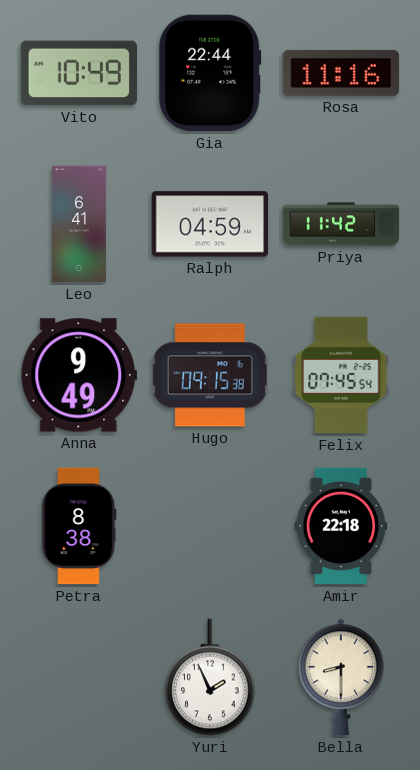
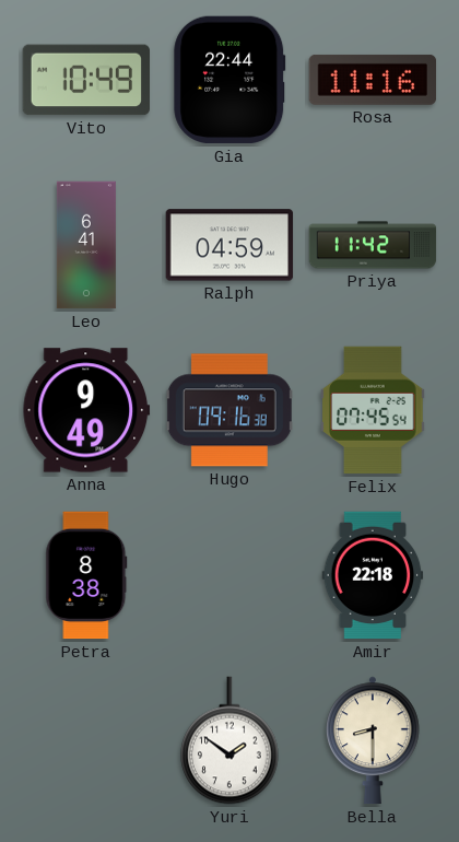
Hugo: 09:15 -> 09:16 (229, 410)
Yuri: 1:56 -> 1:51 (229, 740)
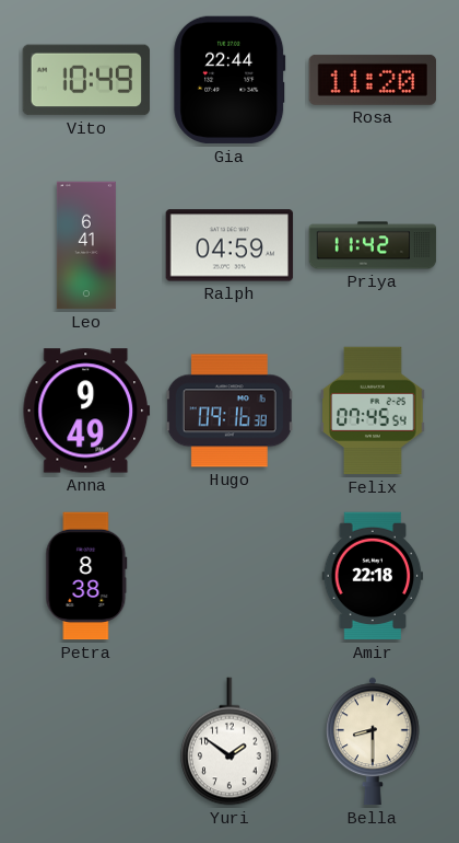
Rosa: 11:16 -> 11:20 (373, 80)
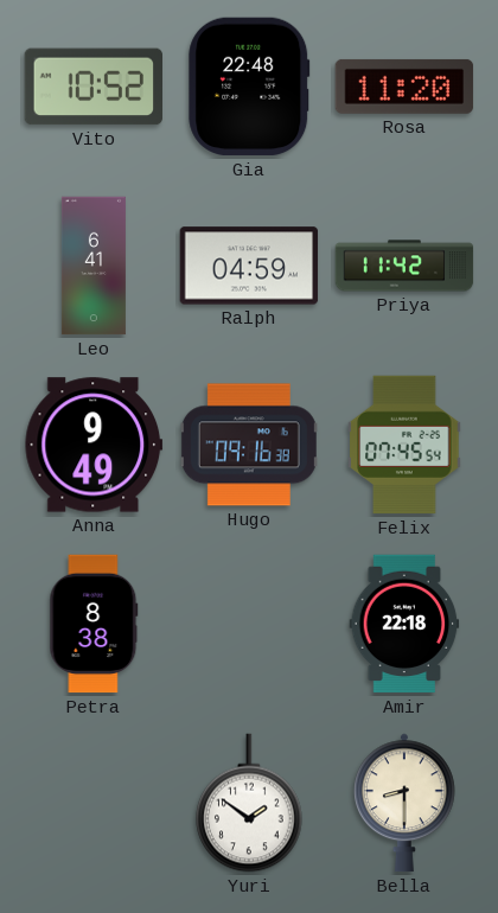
Vito: 10:49 -> 10:52 (94, 87)
Gia: 22:44 -> 22:48 (249, 87)
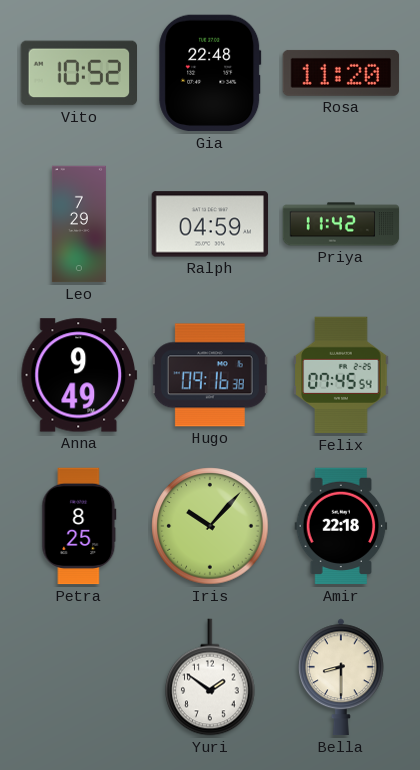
Leo: 6:41 -> 7:29 (79, 224)
Petra: 8:38 -> 8:25 (79, 526)
Iris: none -> 10:07 (210, 526)
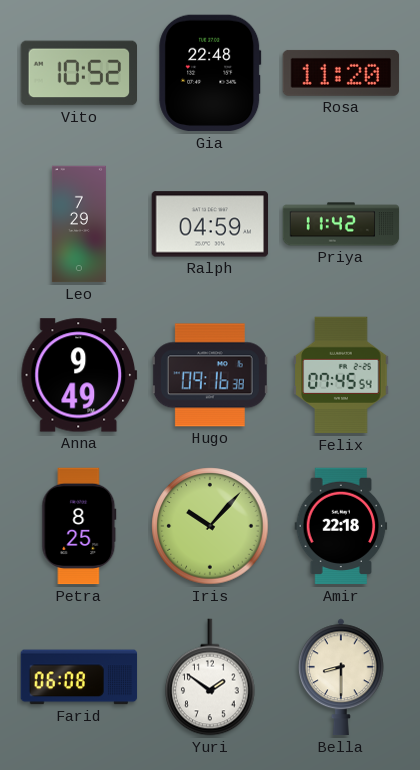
Farid: none -> 06:08 (79, 677)
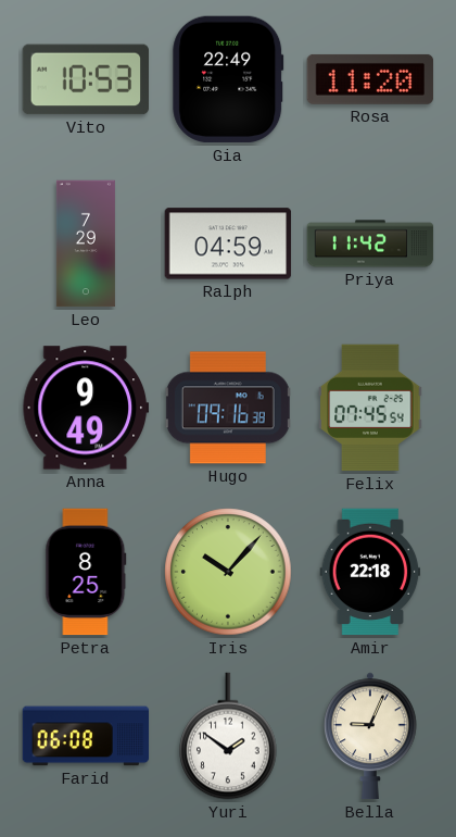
Vito: 10:52 -> 10:53 (86, 79)
Gia: 22:48 -> 22:49 (228, 79)
Bella: 8:30 -> 9:04 (371, 736)
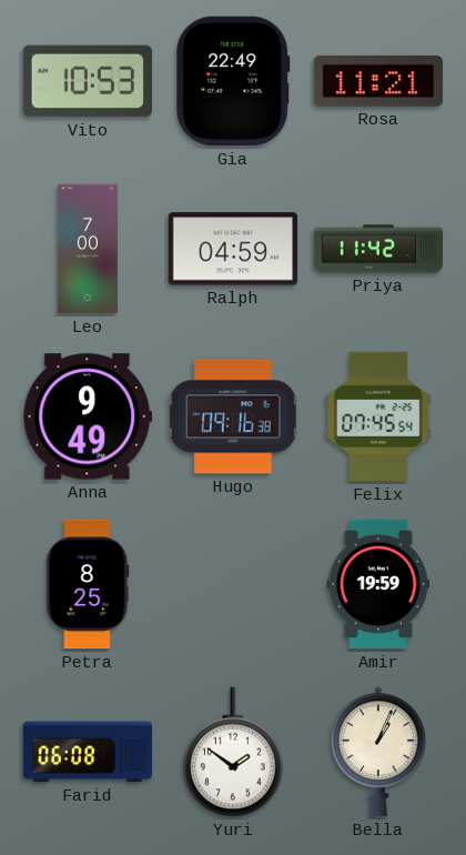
Rosa: 11:20 -> 11:21 (378, 81)
Leo: 7:29 -> 7:00 (88, 249)
Iris: 10:07 -> none (228, 572)
Amir: 22:18 -> 19:59 (378, 584)
Bella: 9:04 -> 1:04 (379, 752)
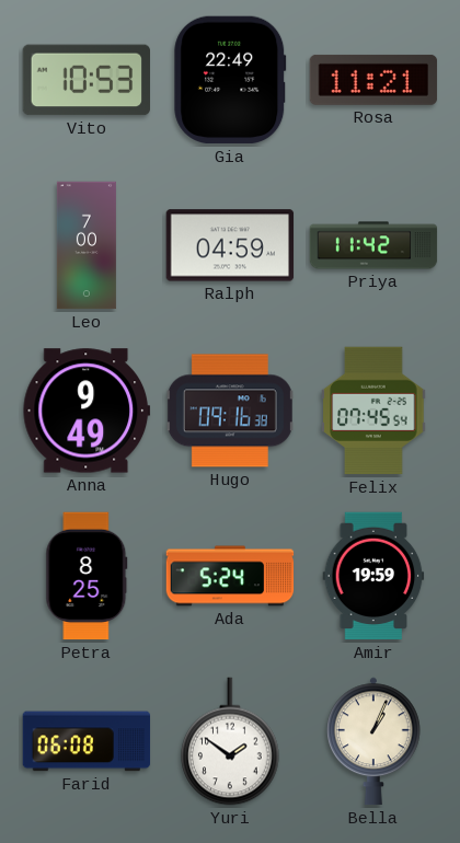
Ada: none -> 5:24 (230, 576)
